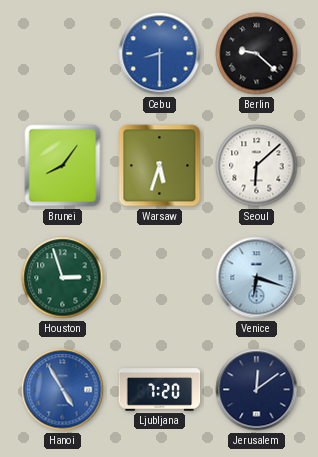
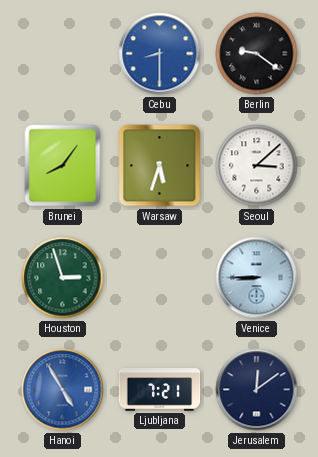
Berlin: 9:22 -> 9:21 (257, 54)
Seoul: 6:08 -> 3:08 (257, 166)
Venice: 6:18 -> 8:45 (257, 278)
Ljubljana: 7:20 -> 7:21 (160, 390)
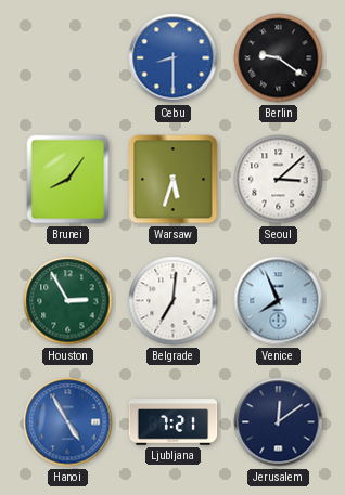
Houston: 2:57 -> 2:55 (68, 301)
Belgrade: none -> 7:01 (174, 301)
Venice: 8:45 -> 7:56 (279, 301)
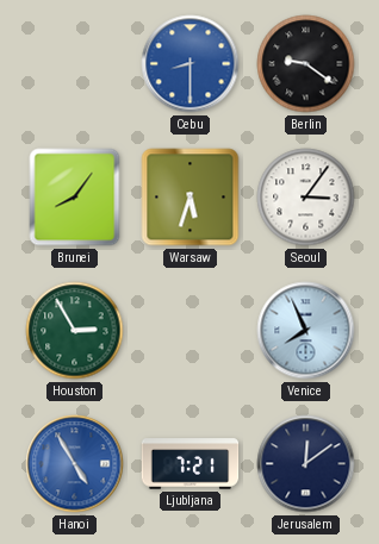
Seoul: 3:08 -> 3:06 (306, 198)
Belgrade: 7:01 -> none (174, 301)
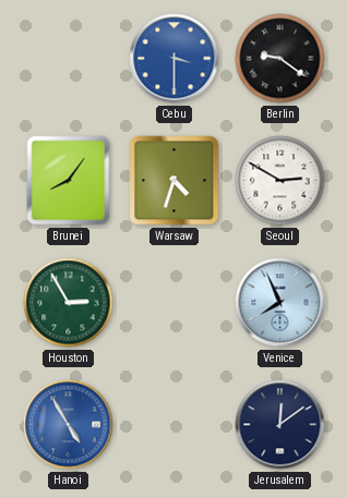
Cebu: 8:30 -> 3:30 (175, 59)
Warsaw: 5:33 -> 4:33 (175, 181)
Seoul: 3:06 -> 2:50 (280, 181)
Ljubljana: 7:21 -> none (191, 464)
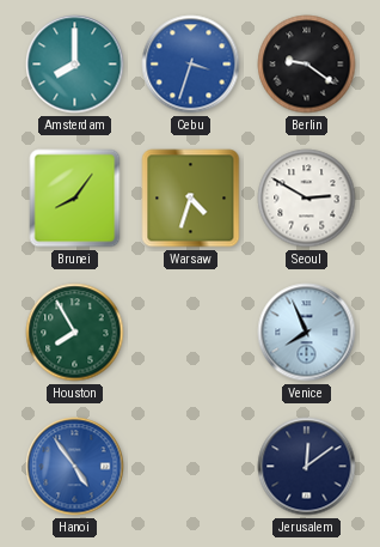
Amsterdam: none -> 8:00 (75, 65)
Cebu: 3:30 -> 3:33 (191, 65)
Houston: 2:55 -> 7:55 (75, 333)
Hanoi: 4:55 -> 4:54 (75, 467)
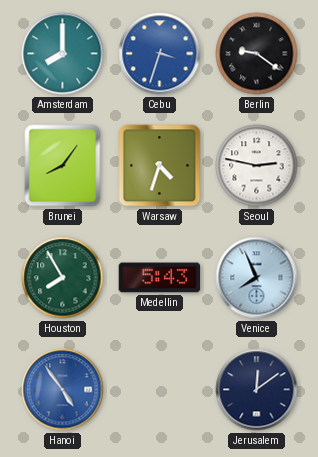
Seoul: 2:50 -> 2:47 (257, 166)
Medellin: none -> 5:43 (160, 278)
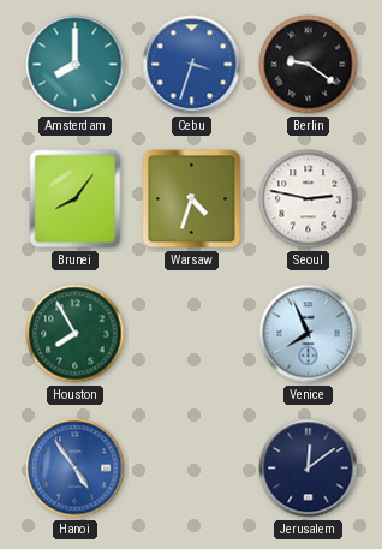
Medellin: 5:43 -> none (160, 278)
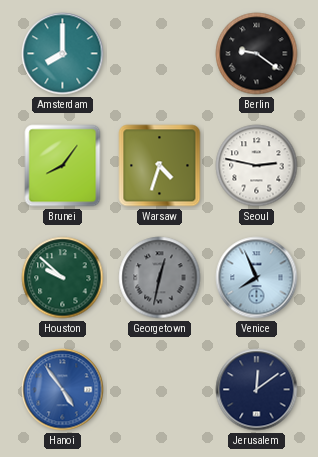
Cebu: 3:33 -> none (192, 65)
Houston: 7:55 -> 9:52 (63, 278)
Georgetown: none -> 12:32 (160, 278)
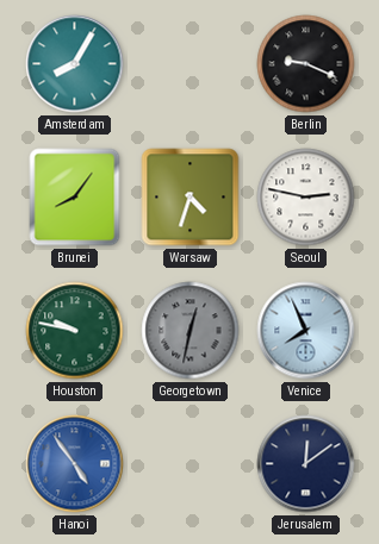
Amsterdam: 8:00 -> 8:05 (75, 64)
Berlin: 9:21 -> 9:19 (306, 64)
Houston: 9:52 -> 9:47 (75, 331)
